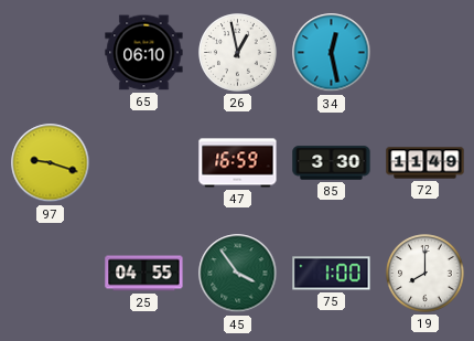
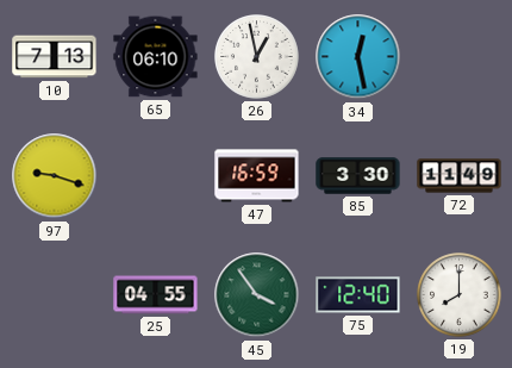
10: none -> 7:13 (55, 57)
75: 1:00 -> 12:40 (358, 295)
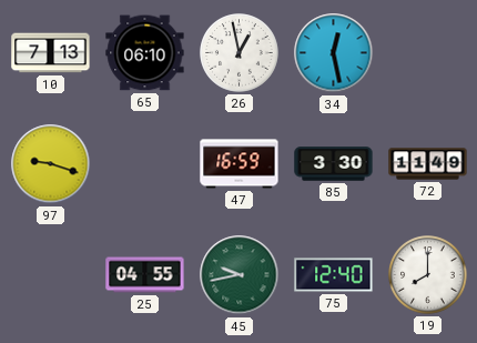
45: 3:54 -> 9:43 (240, 275)
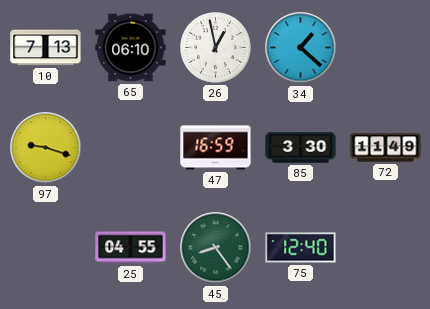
34: 12:28 -> 1:22 (301, 48)
45: 9:43 -> 8:24 (216, 248)
19: 8:00 -> none (428, 275)
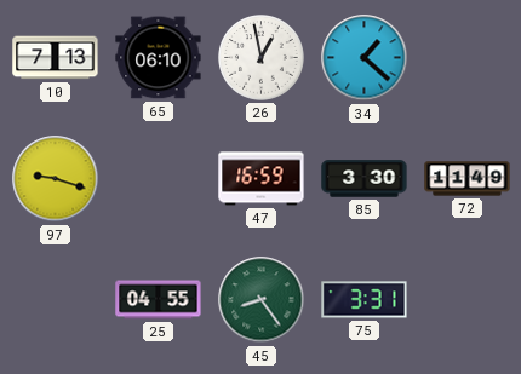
75: 12:40 -> 3:31 (365, 300)
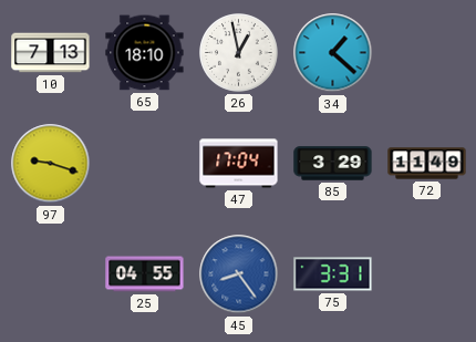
65: 06:10 -> 18:10 (145, 53)
47: 16:59 -> 17:04 (239, 164)
85: 3:30 -> 3:29 (333, 164)
45 dial: green -> blue (239, 274)
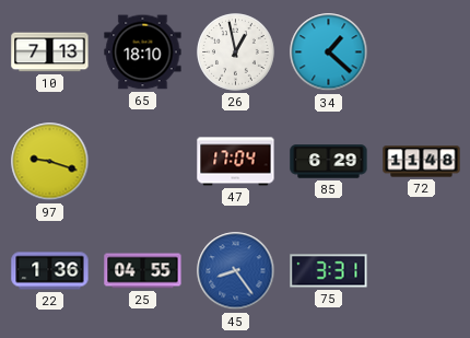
85: 3:29 -> 6:29 (329, 162)
72: 11:49 -> 11:48 (422, 162)
22: none -> 1:36 (50, 271)
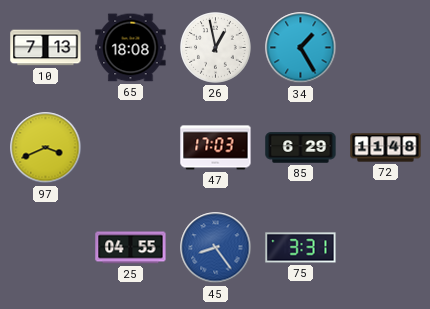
65: 18:10 -> 18:08 (131, 48)
34: 1:22 -> 1:25 (301, 48)
97: 9:18 -> 3:41 (46, 148)
47: 17:04 -> 17:03 (216, 148)
22: 1:36 -> none (50, 271)
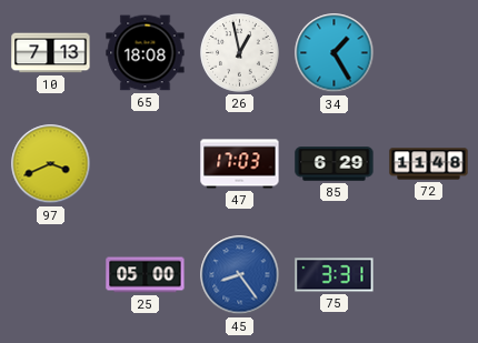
25: 04:55 -> 05:00 (146, 275)
